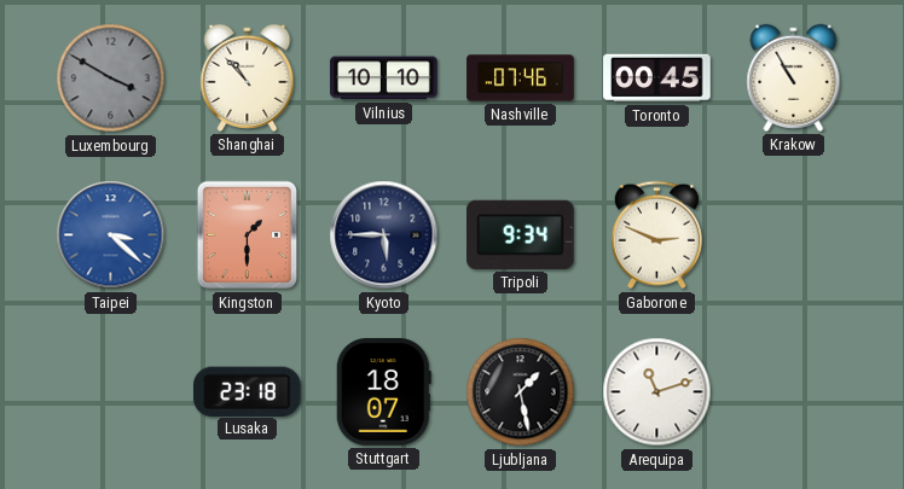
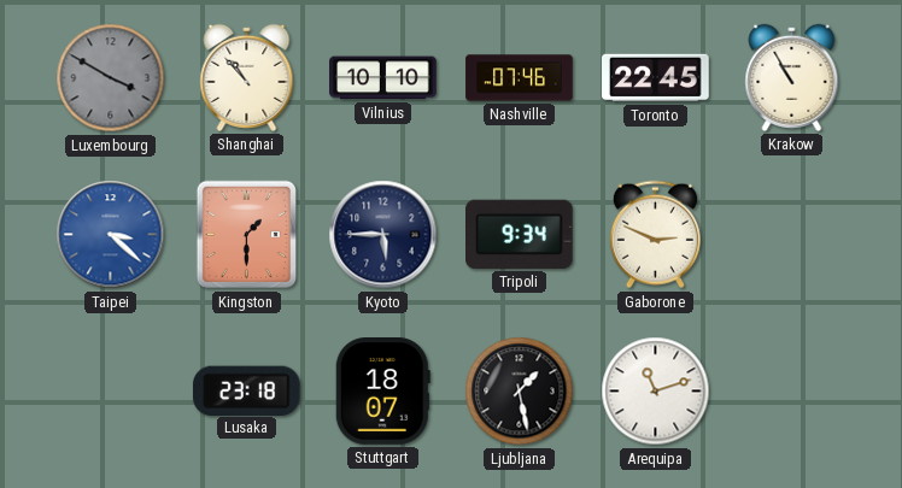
Toronto: 00:45 -> 22:45 (656, 78)
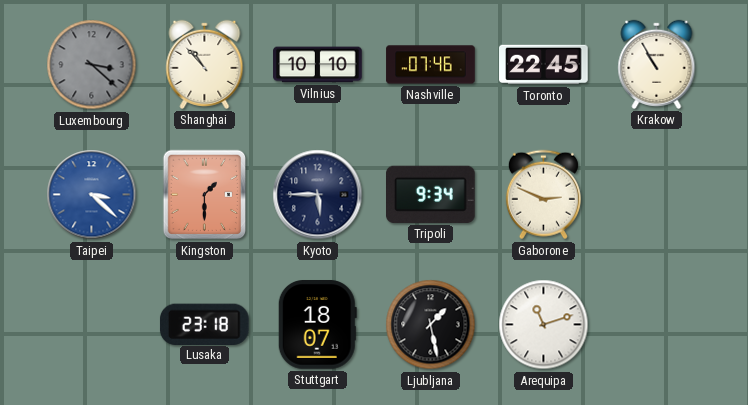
Luxembourg: 3:50 -> 3:22 (92, 65)
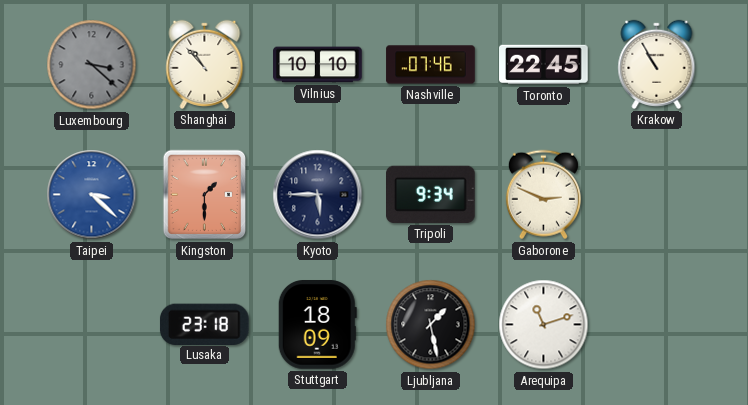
Stuttgart: 18:07 -> 18:09 (317, 325)
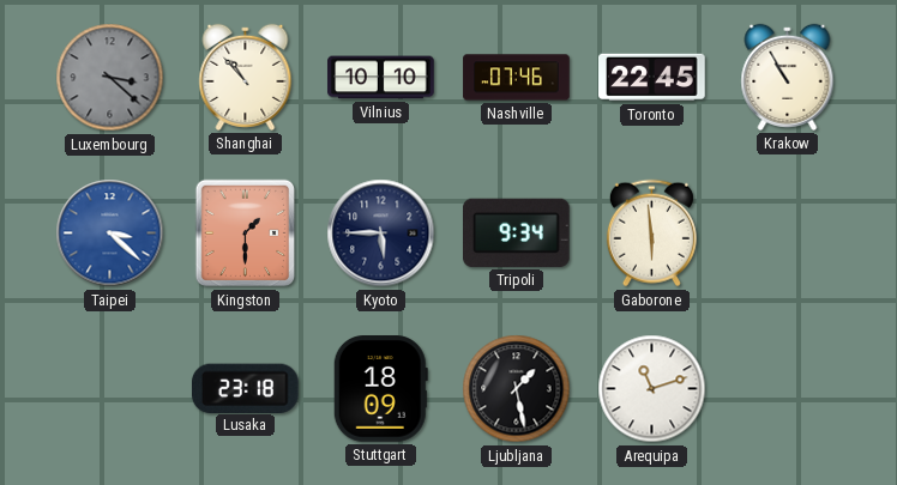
Gaborone: 2:49 -> 5:59 (651, 234)
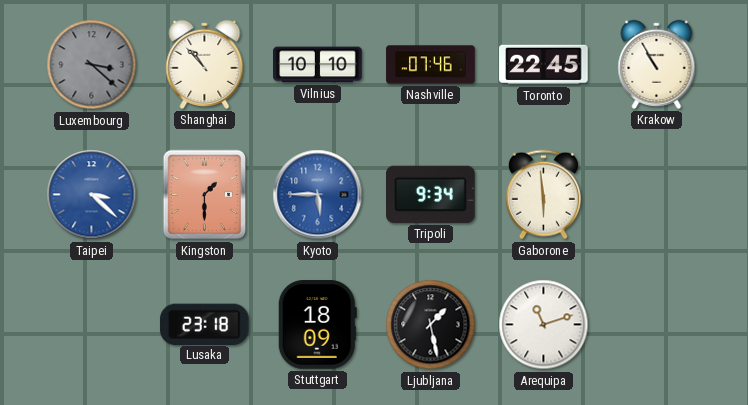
Kyoto dial: navy -> blue (318, 195)
